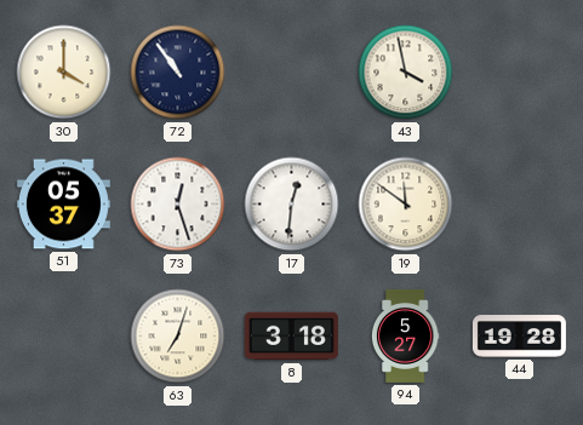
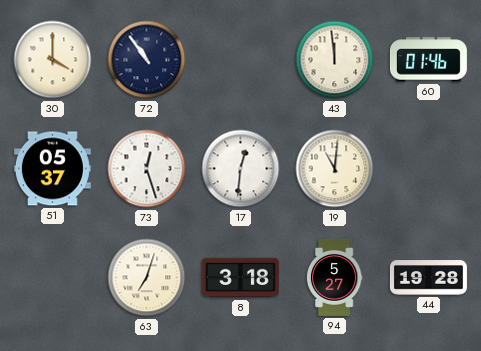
43: 3:58 -> 11:59 (335, 60)
60: none -> 01:46 (428, 60)
19: 11:51 -> 11:01 (335, 169)
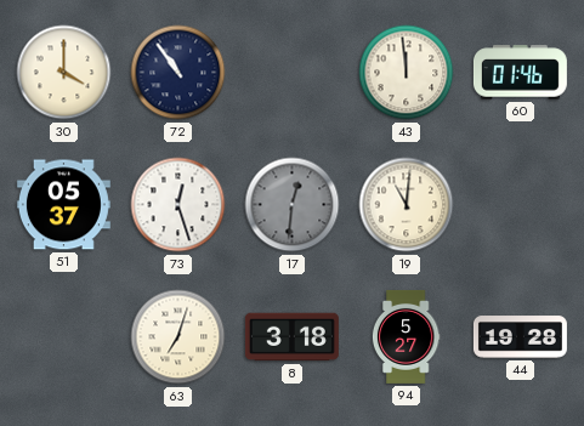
17 dial: white -> grey (293, 205)
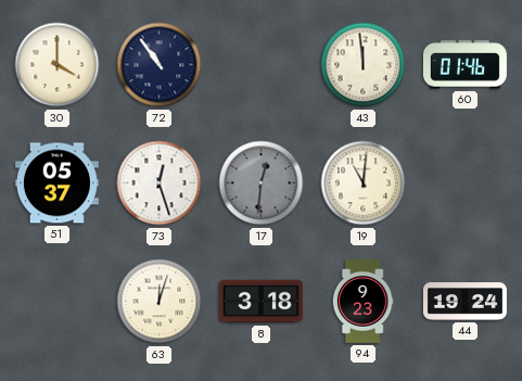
63: 7:03 -> 12:03 (160, 302)
94: 5:27 -> 9:23 (362, 301)
44: 19:28 -> 19:24 (464, 302)
